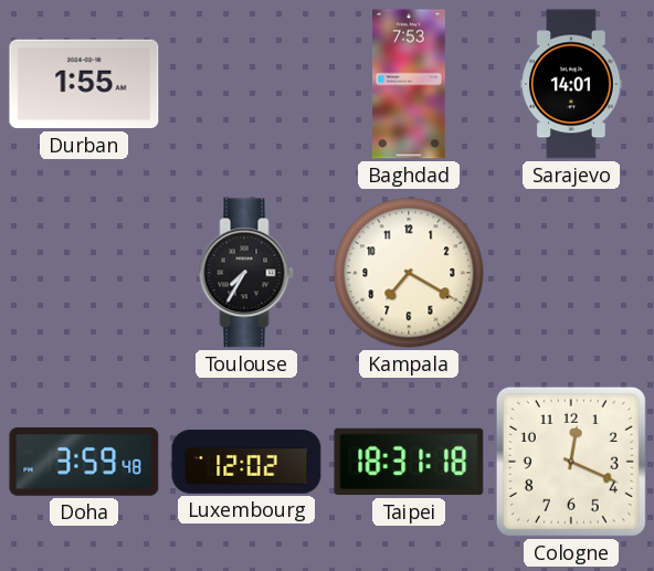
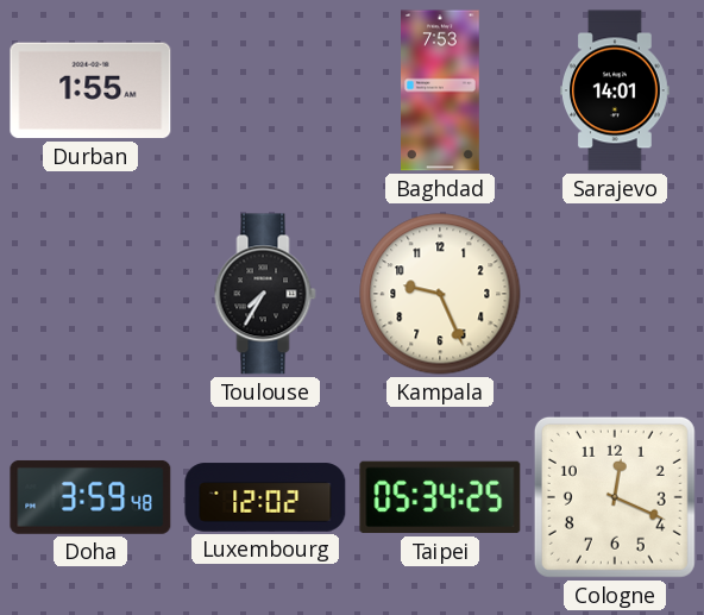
Kampala: 7:20 -> 9:26 (440, 294)
Taipei: 18:31 -> 05:34 (440, 497)
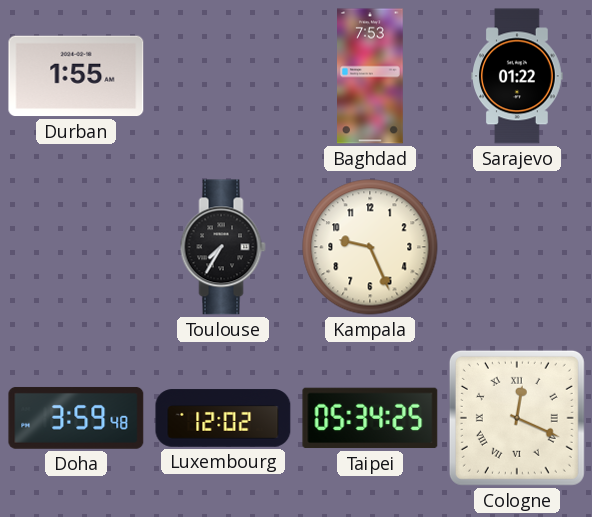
Sarajevo: 14:01 -> 01:22 (517, 76)
Cologne numerals: Arabic -> Roman (517, 418)
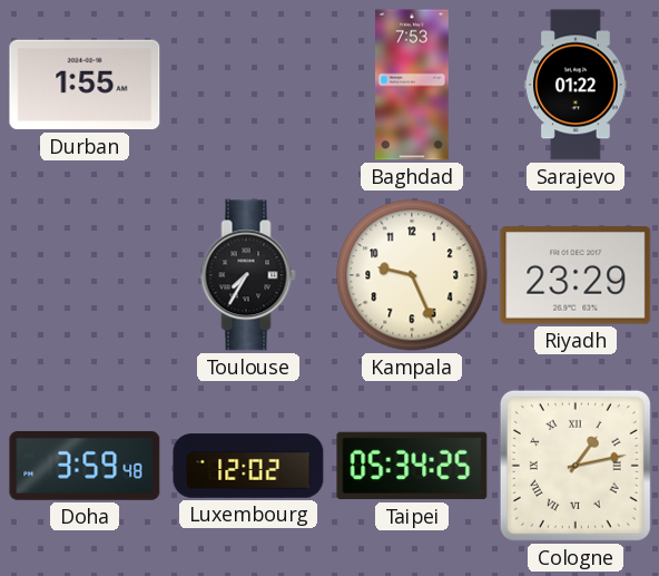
Riyadh: none -> 23:29 (576, 275)
Cologne: 12:19 -> 1:13 (576, 466)
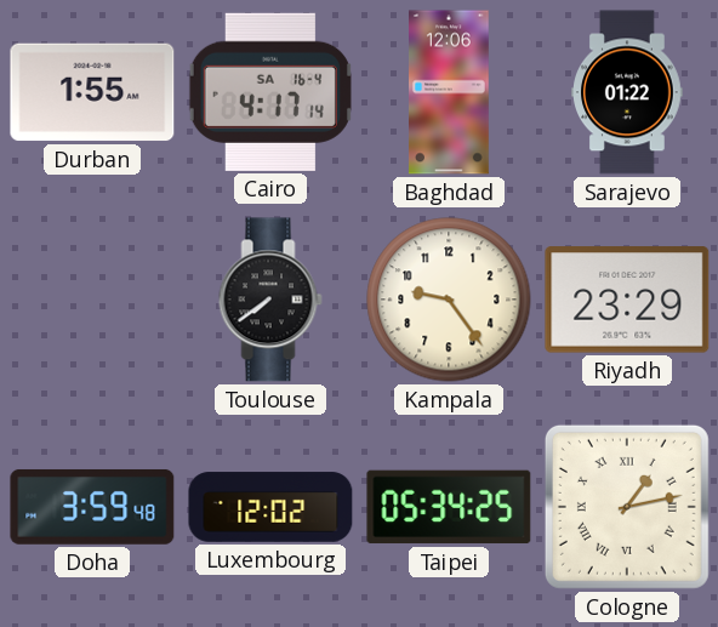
Cairo: none -> 4:17 (270, 92)
Baghdad: 7:53 -> 12:06 (450, 92)
Toulouse: 7:35 -> 7:39 (270, 300)
Kampala: 9:26 -> 9:24 (449, 300)
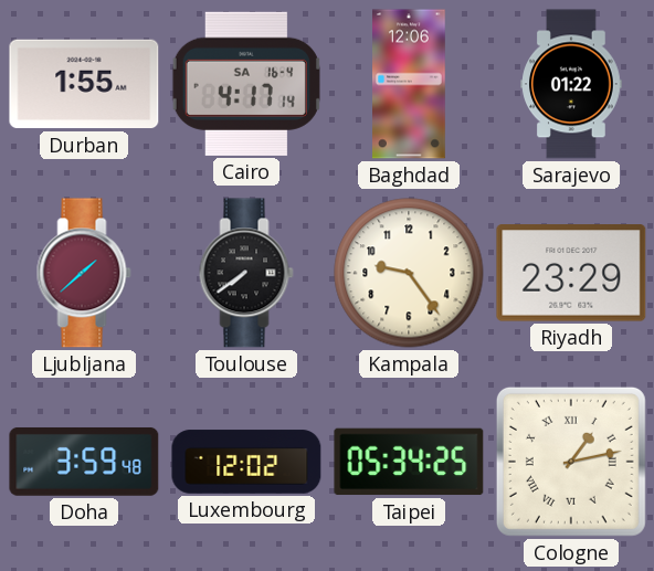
Ljubljana: none -> 1:38 (84, 273)
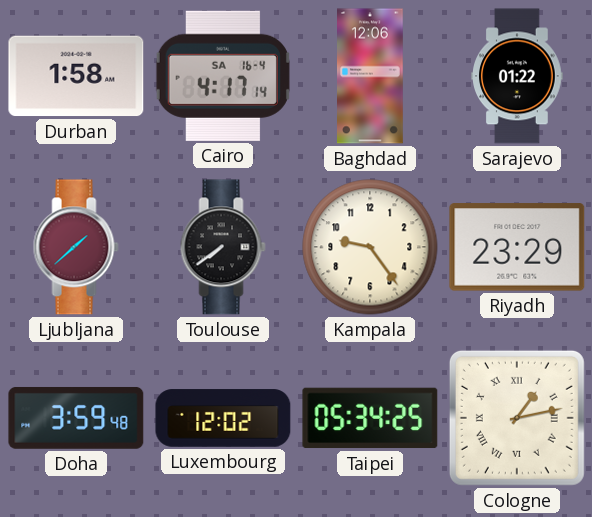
Durban: 1:55 -> 1:58 (76, 76)
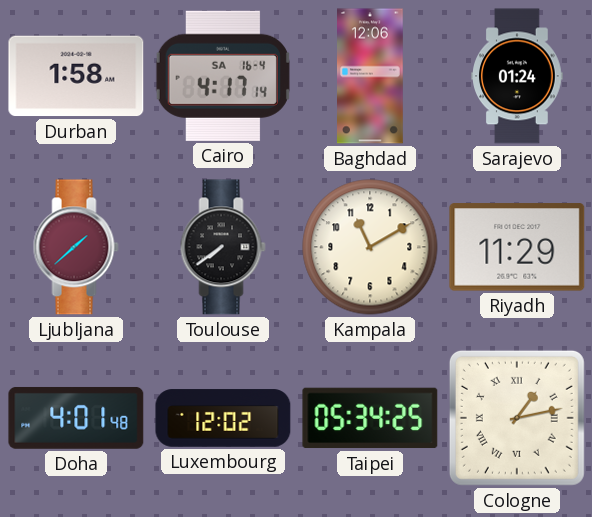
Sarajevo: 01:22 -> 01:24 (517, 76)
Kampala: 9:24 -> 11:10 (370, 247)
Riyadh: 23:29 -> 11:29 (517, 247)
Doha: 3:59 -> 4:01 (76, 418)
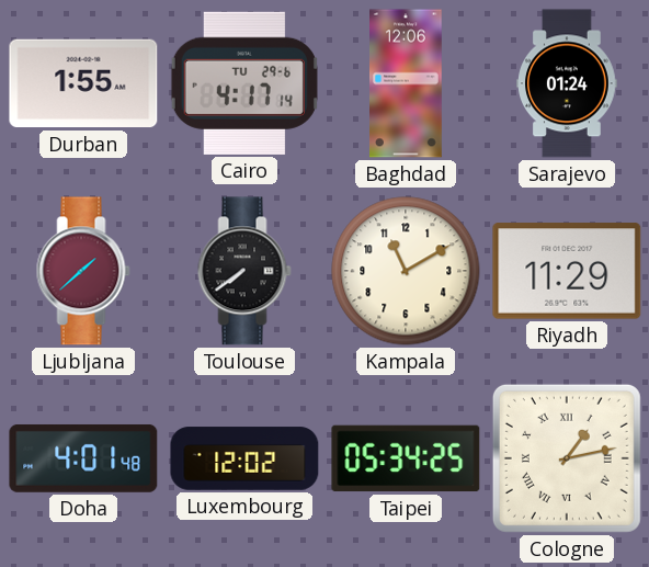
Durban: 1:58 -> 1:55 (83, 83)
Cairo date: SA 16-4 -> TU 29-6 (244, 83)
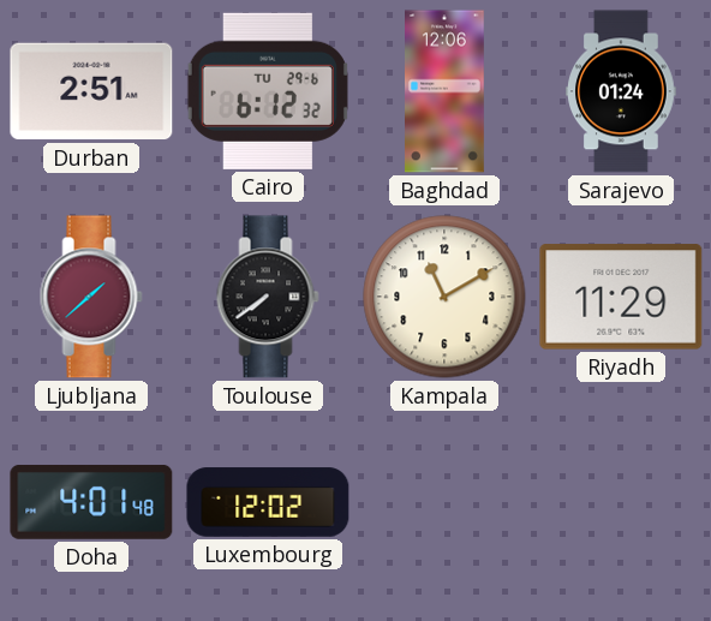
Durban: 1:55 -> 2:51 (91, 91)
Cairo: 4:17 -> 6:12 (268, 91)
Taipei: 05:34 -> none (406, 458)
Cologne: 1:13 -> none (567, 458)
